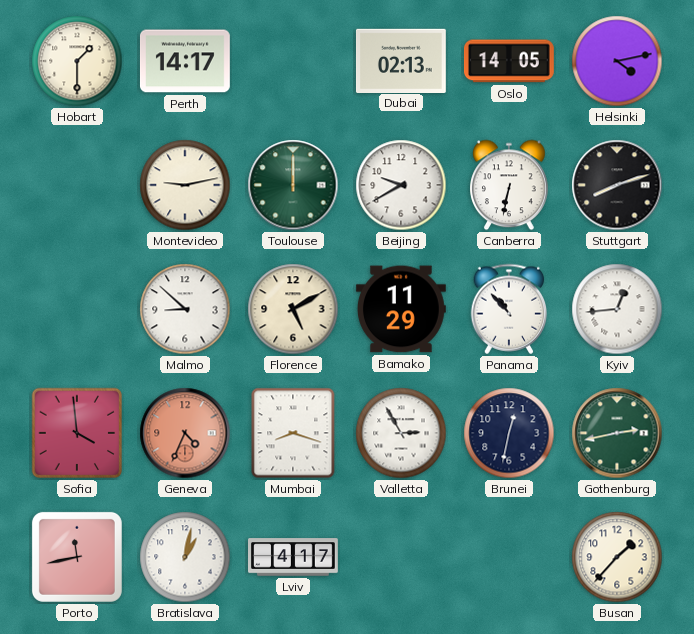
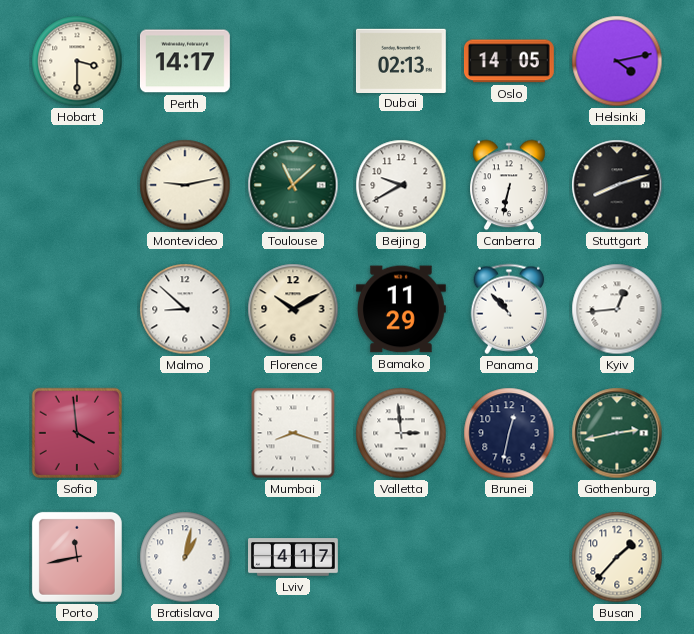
Hobart: 1:30 -> 3:30 (77, 61)
Toulouse: 12:00 -> 11:08 (293, 185)
Florence: 5:10 -> 10:10 (293, 309)
Geneva: 4:34 -> none (185, 433)
Valletta: 2:55 -> 2:59 (401, 433)
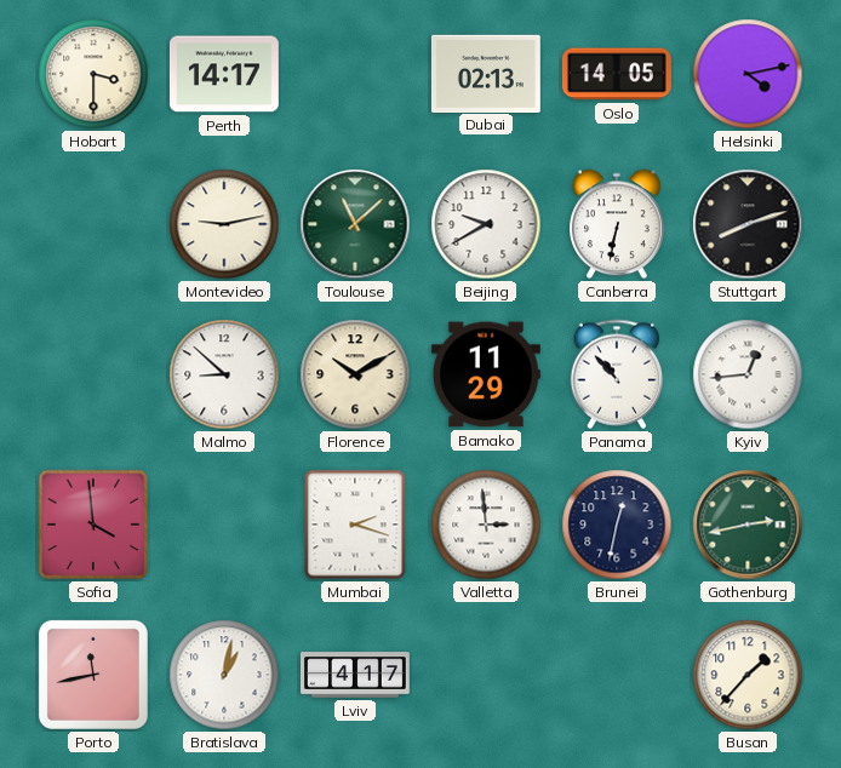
Mumbai: 8:18 -> 2:18 (355, 525)
